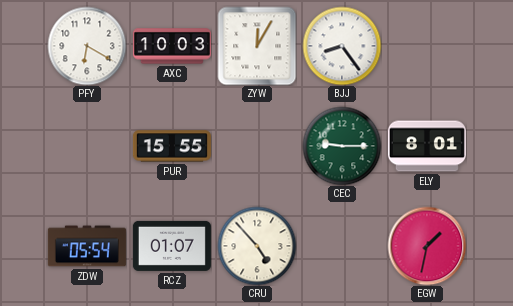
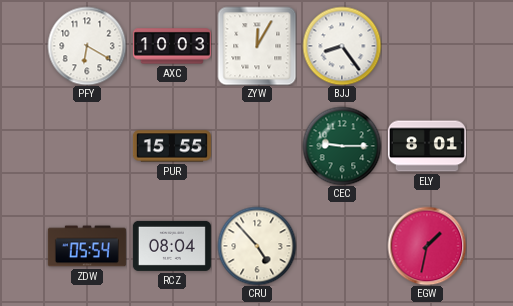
RCZ: 01:07 -> 08:04 (172, 246)
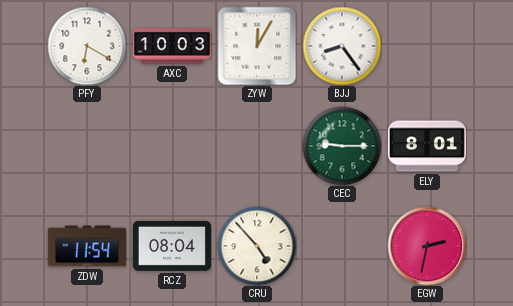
PUR: 15:55 -> none (172, 146)
ZDW: 05:54 -> 11:54 (87, 246)
EGW: 1:32 -> 2:32 (427, 246)
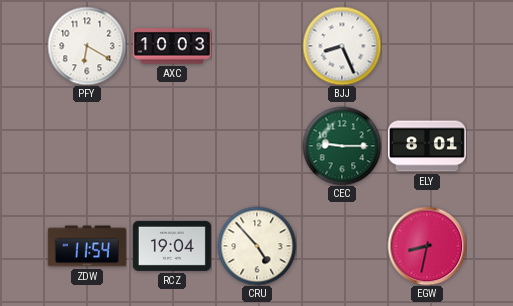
ZYW: 12:05 -> none (257, 46)
BJJ: 8:24 -> 8:26 (342, 46)
RCZ: 08:04 -> 19:04 (172, 246)
EGW: 2:32 -> 8:32 (427, 246)
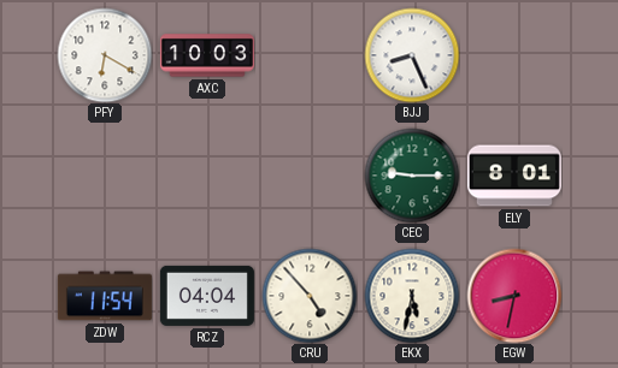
RCZ: 19:04 -> 04:04 (207, 296)
EKX: none -> 5:32 (412, 296)
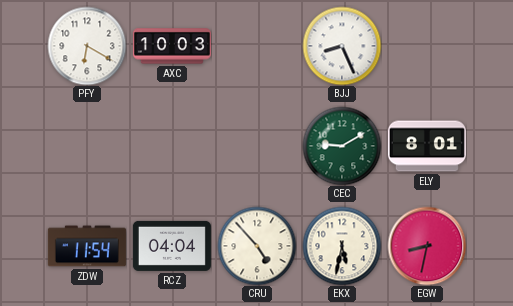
CEC: 9:15 -> 9:10 (342, 146)
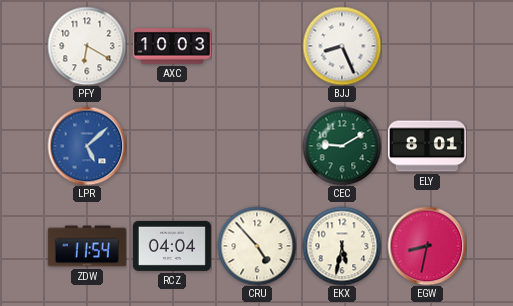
LPR: none -> 5:08 (87, 146)
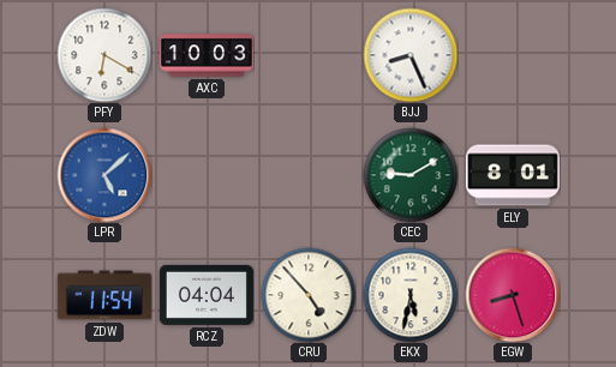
EGW: 8:32 -> 8:27 (513, 295)
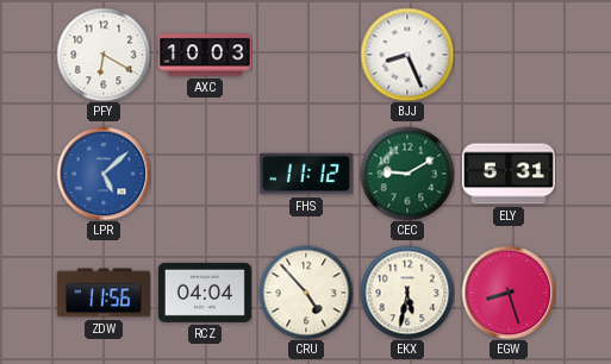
FHS: none -> 11:12 (306, 174)
ELY: 8:01 -> 5:31 (509, 174)
ZDW: 11:54 -> 11:56 (104, 293)
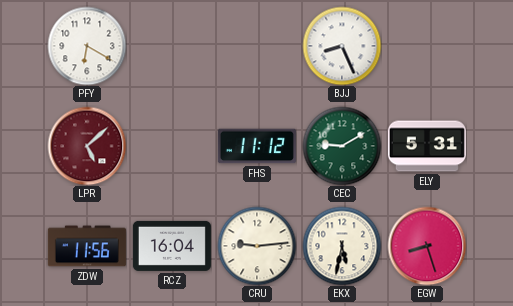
AXC: 10:03 -> none (205, 55)
LPR dial: blue -> burgundy (87, 146)
RCZ: 04:04 -> 16:04 (172, 246)
CRU: 4:53 -> 9:14 (257, 246)
